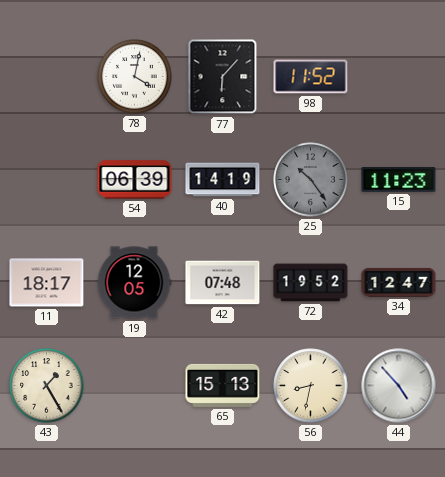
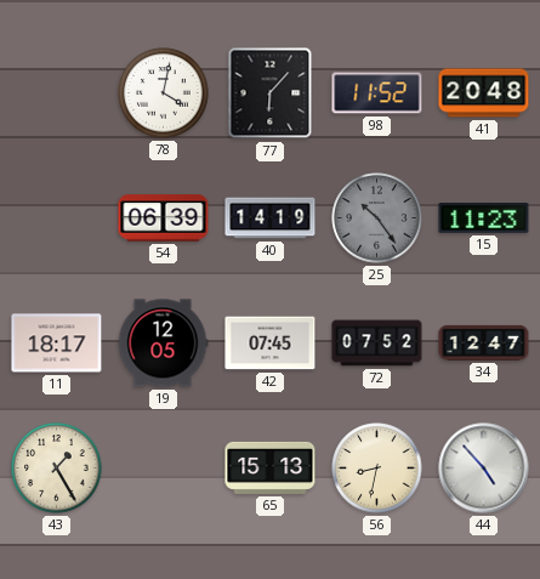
41: none -> 20:48 (484, 93)
42: 07:48 -> 07:45 (271, 344)
72: 19:52 -> 07:52 (377, 344)
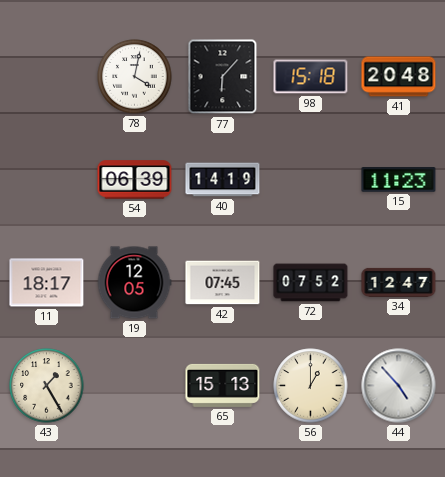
98: 11:52 -> 15:18 (311, 77)
25: 10:24 -> none (377, 218)
56: 8:32 -> 1:00 (311, 386)
